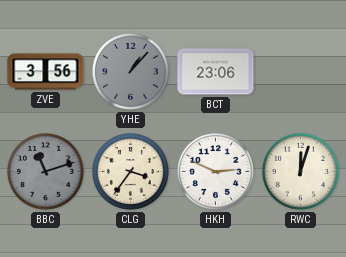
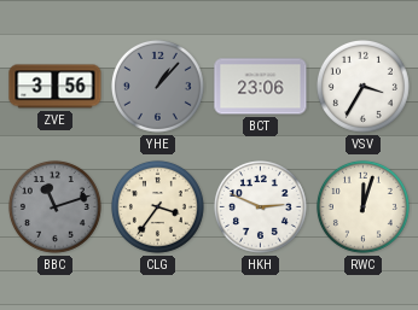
VSV: none -> 3:35 (362, 86)
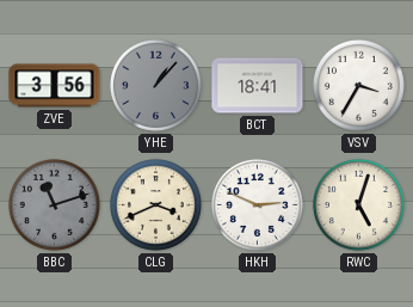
BCT: 23:06 -> 18:41 (258, 86)
CLG: 3:36 -> 3:41 (155, 204)
RWC: 12:03 -> 5:03 (358, 204)
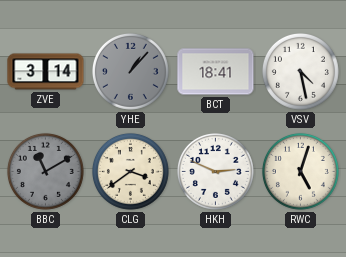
ZVE: 3:56 -> 3:14 (46, 72)
VSV: 3:35 -> 4:28 (300, 71)
BBC: 11:12 -> 11:10 (45, 171)
CLG: 3:41 -> 3:39 (130, 171)
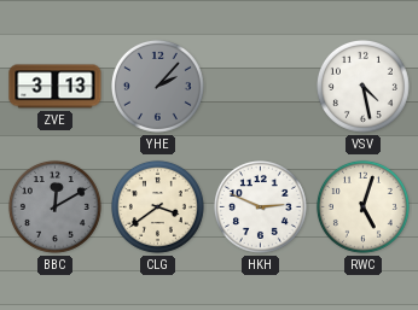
ZVE: 3:14 -> 3:13 (56, 87)
YHE: 1:07 -> 2:07 (157, 86)
BCT: 18:41 -> none (216, 72)
BBC: 11:10 -> 12:10 (54, 206)
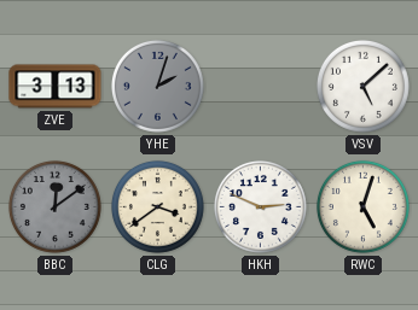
YHE: 2:07 -> 2:03 (157, 86)
VSV: 4:28 -> 5:08 (362, 86)
BBC: 12:10 -> 12:09 (54, 206)
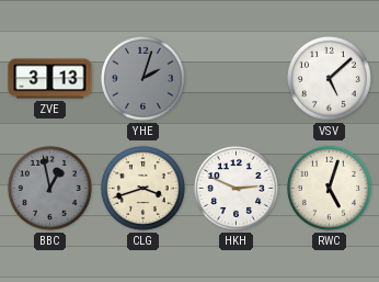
BBC: 12:09 -> 12:58 (49, 188)
CLG: 3:39 -> 3:42 (142, 188)
